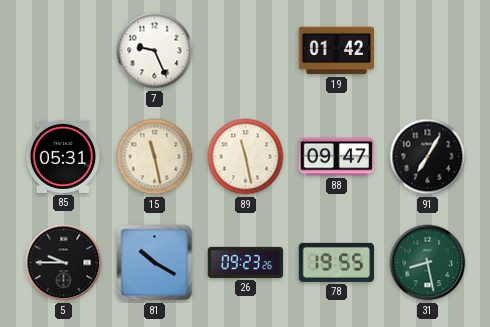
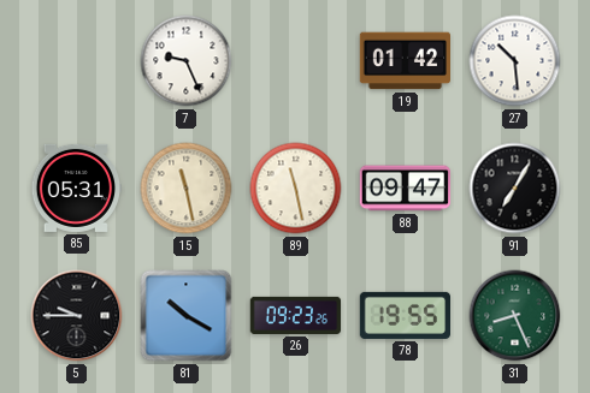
27: none -> 10:29 (515, 61)
31: 8:28 -> 8:26 (515, 316)
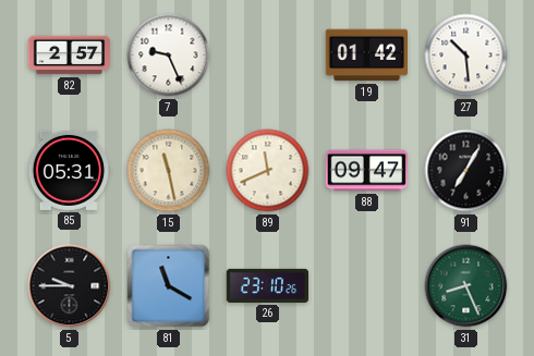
82: none -> 2:57 (70, 56)
89: 11:28 -> 11:41 (268, 171)
81: 10:20 -> 11:20 (169, 286)
26: 09:23 -> 23:10 (268, 285)
78: 19:55 -> none (406, 315)
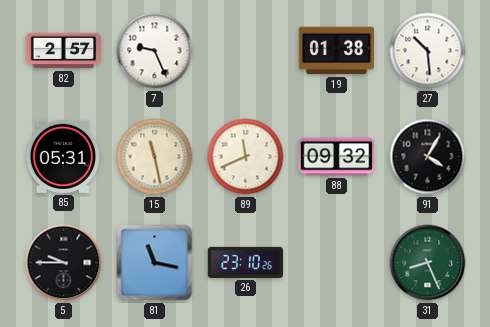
19: 01:42 -> 01:38 (336, 51)
88: 09:47 -> 09:32 (336, 157)
91: 7:05 -> 4:05 (428, 157)
81: 11:20 -> 11:17 (155, 263)
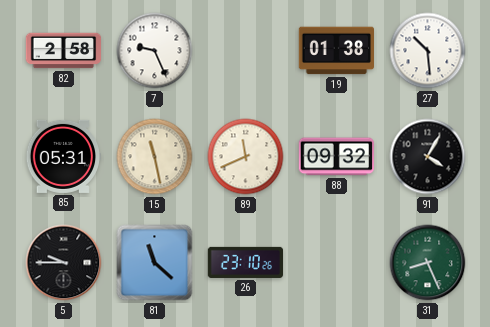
82: 2:57 -> 2:58 (64, 51)
81: 11:17 -> 11:22 (155, 263)
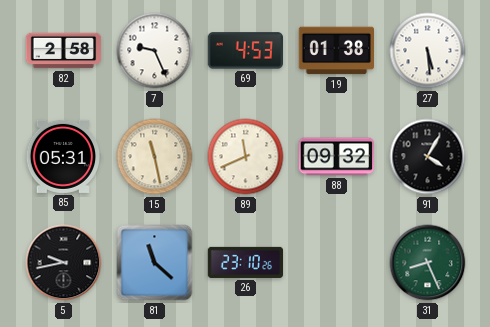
69: none -> 4:53 (245, 51)
27: 10:29 -> 5:29 (428, 51)
5: 9:45 -> 9:43 (64, 263)
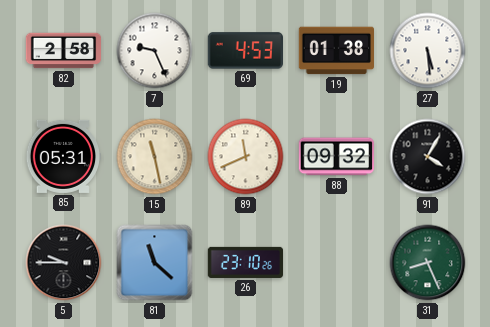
5: 9:43 -> 9:45 (64, 263)
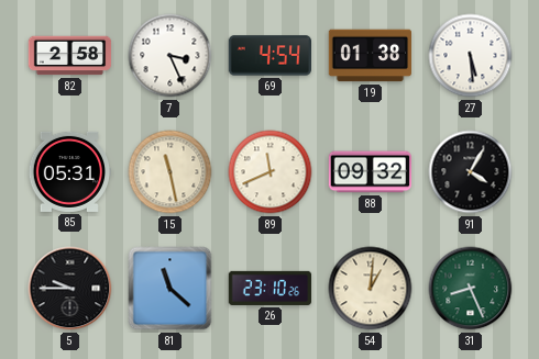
7: 9:26 -> 3:26 (170, 56)
69: 4:53 -> 4:54 (269, 56)
54: none -> 1:01 (371, 289)
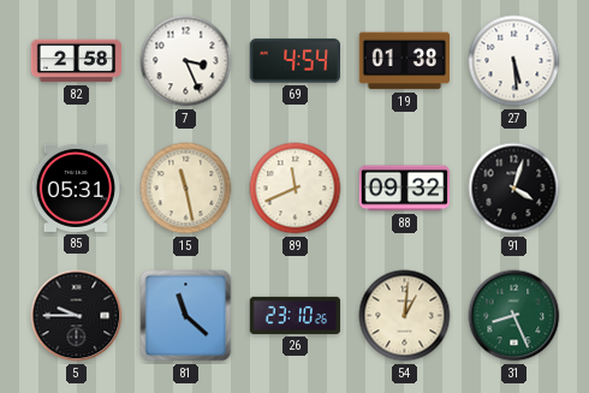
91: 4:05 -> 4:03 (514, 189)
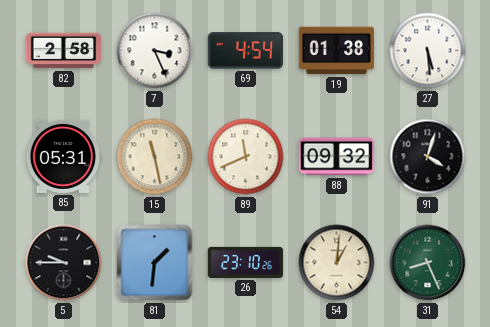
81: 11:22 -> 1:31 (155, 263)
